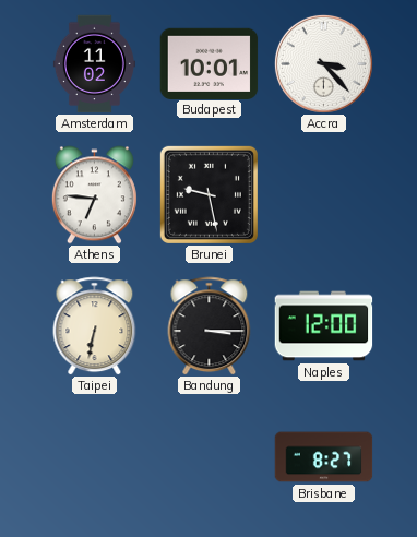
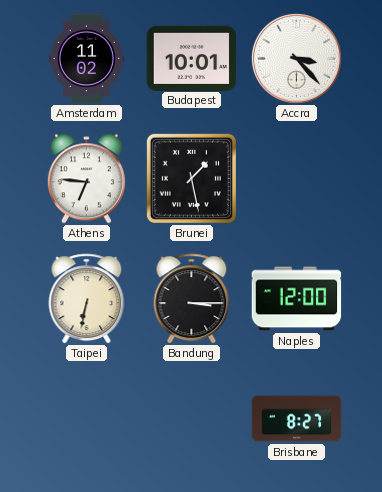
Brunei: 9:28 -> 1:28 (191, 178)
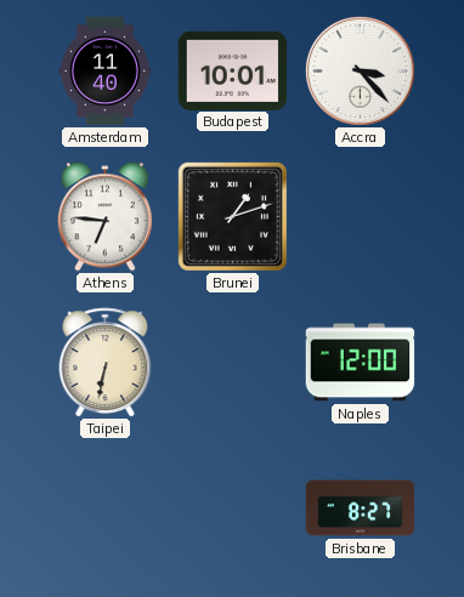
Amsterdam: 11:02 -> 11:40 (104, 72)
Brunei: 1:28 -> 1:12 (232, 216)
Bandung: 3:15 -> none (192, 299)
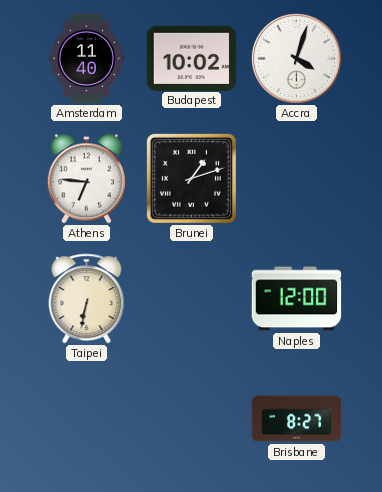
Budapest: 10:01 -> 10:02 (192, 58)
Accra: 3:23 -> 4:03 (296, 58)
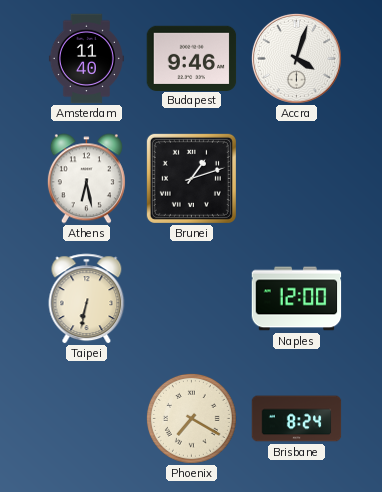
Budapest: 10:02 -> 9:46 (192, 58)
Athens: 6:46 -> 6:28 (86, 179)
Phoenix: none -> 7:20 (191, 418)
Brisbane: 8:27 -> 8:24 (297, 419)
